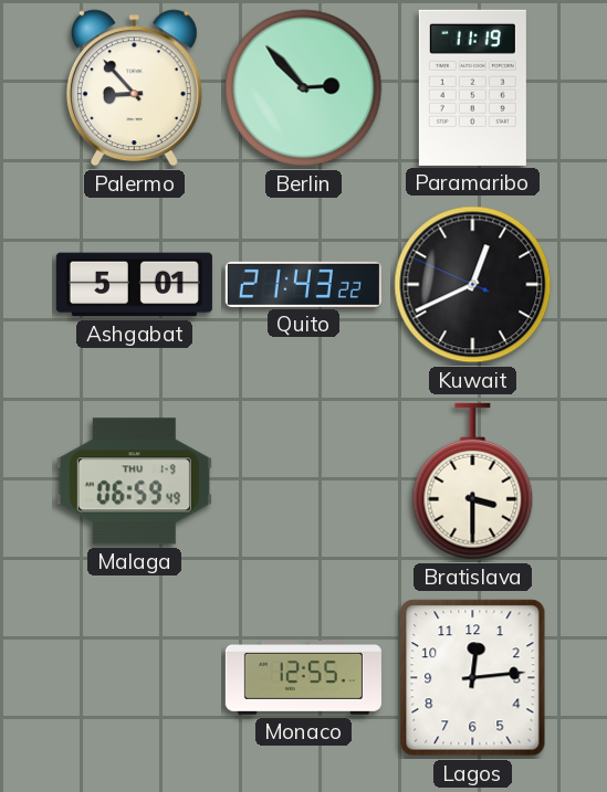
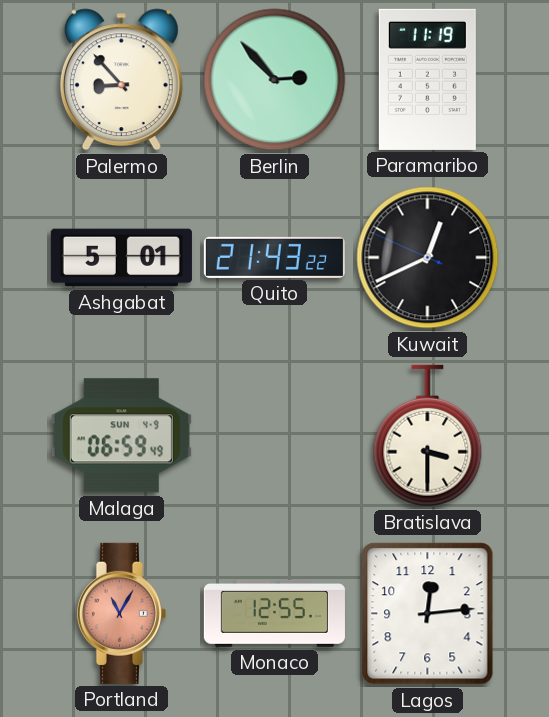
Malaga date: THU 1-9 -> SUN 4-9 (121, 436)
Portland: none -> 11:05 (121, 613)
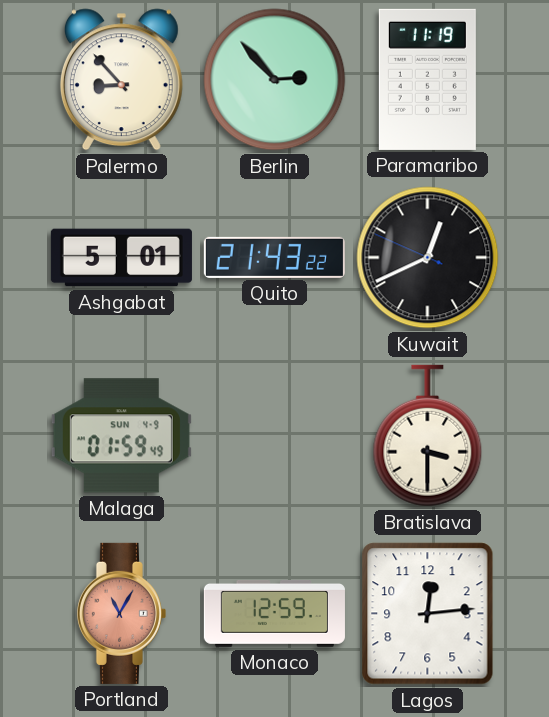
Malaga: 06:59 -> 01:59 (121, 436)
Monaco: 12:55 -> 12:59 (274, 613)
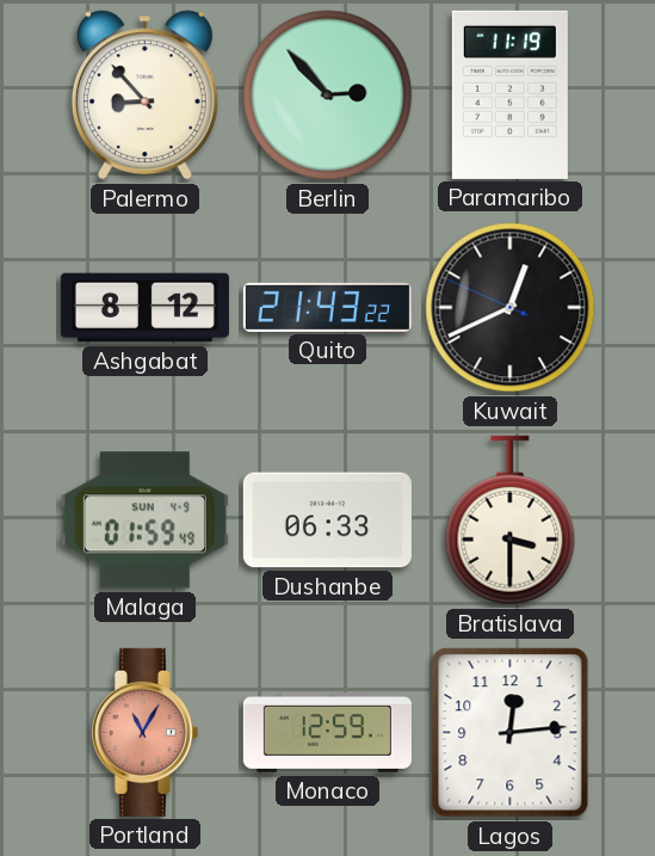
Ashgabat: 5:01 -> 8:12 (144, 308)
Dushanbe: none -> 06:33 (327, 521)
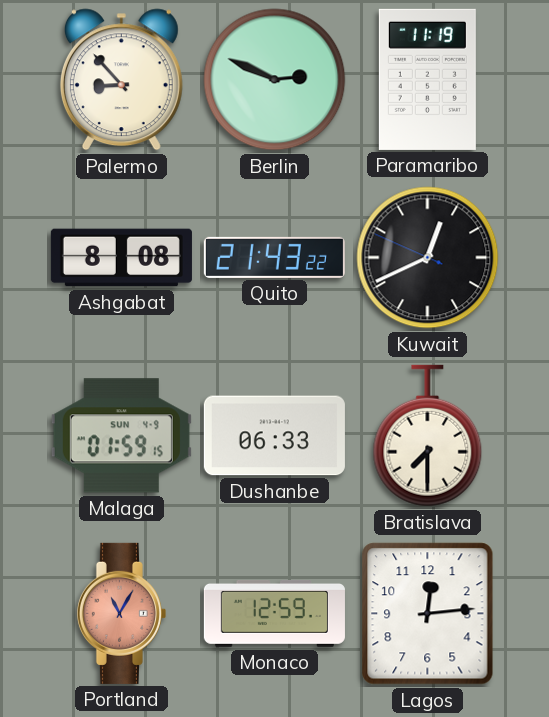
Berlin: 2:53 -> 2:49 (275, 80)
Ashgabat: 8:12 -> 8:08 (121, 258)
Malaga: 01:59:49 -> 01:59:15 (121, 436)
Bratislava: 3:30 -> 7:30 (428, 436)
